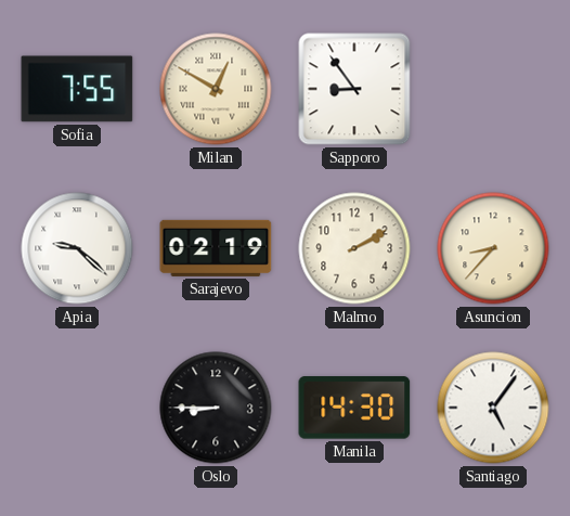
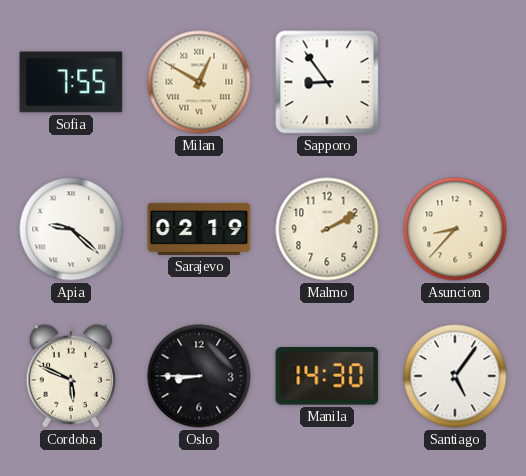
Cordoba: none -> 5:49 (70, 376)
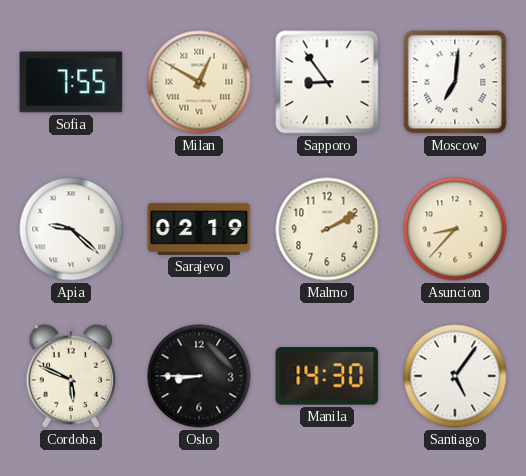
Moscow: none -> 7:01 (455, 82)
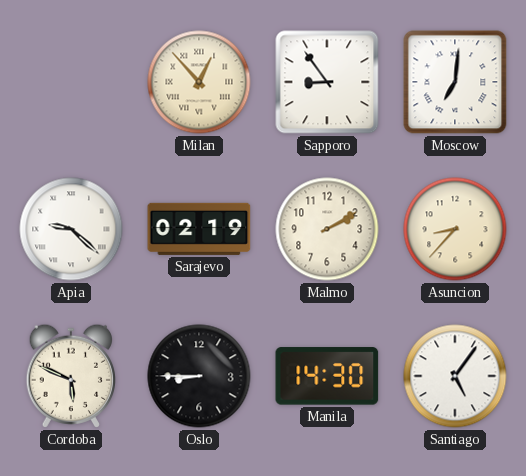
Sofia: 7:55 -> none (71, 82)
Milan: 12:50 -> 12:53 (199, 82)
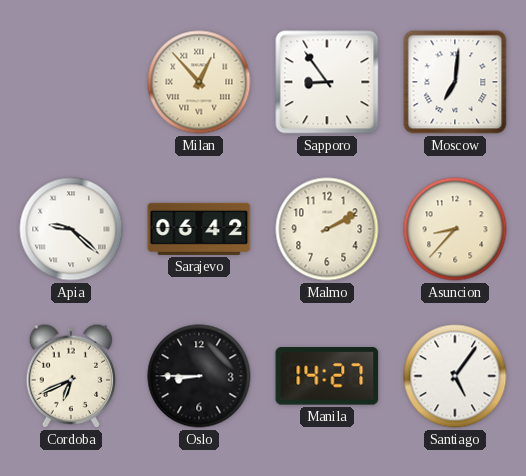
Sarajevo: 02:19 -> 06:42 (199, 229)
Cordoba: 5:49 -> 6:41 (70, 376)
Manila: 14:30 -> 14:27 (327, 376)
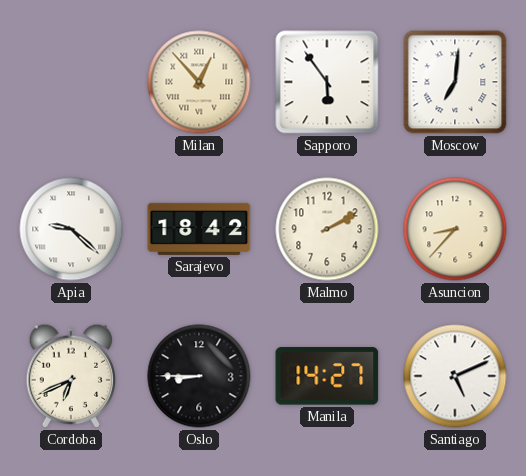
Sapporo: 8:54 -> 5:54 (327, 82)
Sarajevo: 06:42 -> 18:42 (199, 229)
Santiago: 5:06 -> 5:11 (455, 376)
